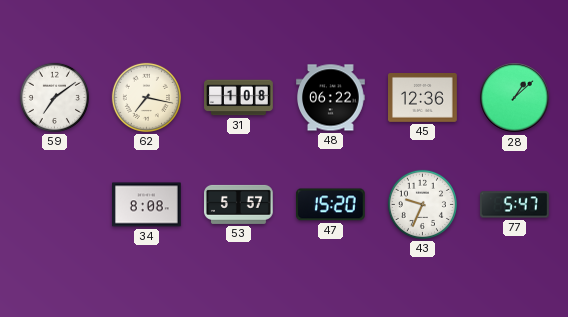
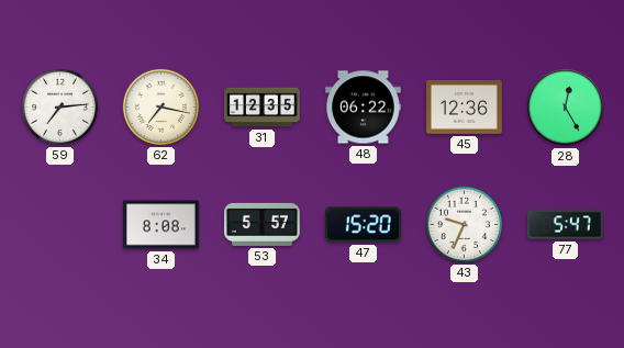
59: 7:09 -> 7:14 (59, 106)
31: 1:08 -> 12:35 (263, 108)
28: 1:08 -> 12:25 (566, 108)
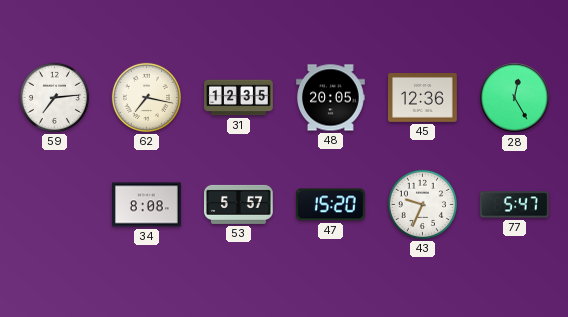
48: 06:22 -> 20:05 (331, 98)
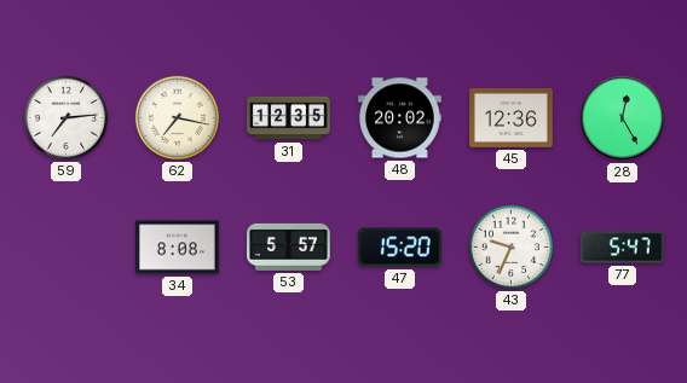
48: 20:05 -> 20:02 (400, 118)
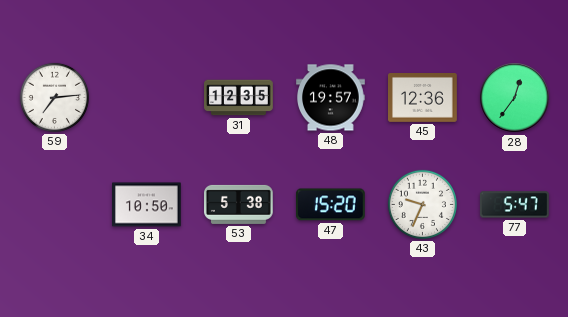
62: 7:17 -> none (177, 117)
48: 20:02 -> 19:57 (331, 98)
28: 12:25 -> 12:36 (515, 98)
34: 8:08 -> 10:50 (147, 205)
53: 5:57 -> 5:38 (239, 204)
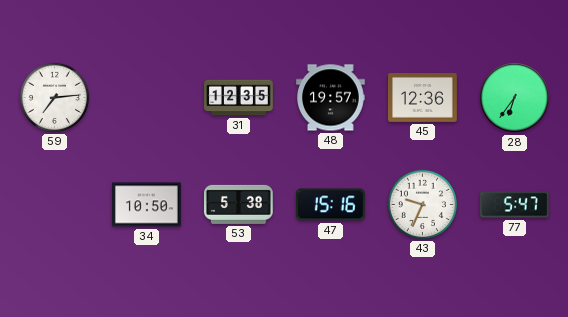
28: 12:36 -> 6:36 (515, 98)
47: 15:20 -> 15:16 (330, 205)
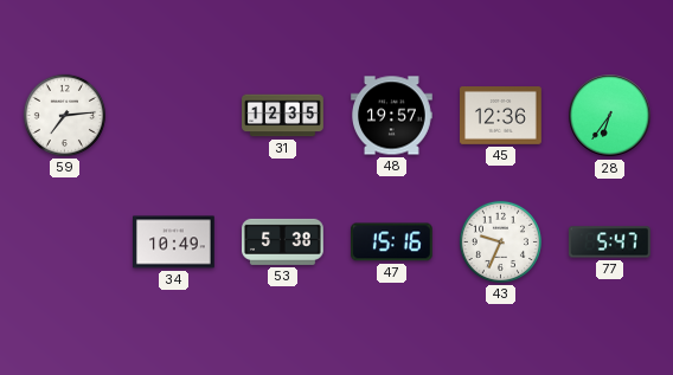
34: 10:50 -> 10:49 (174, 243)
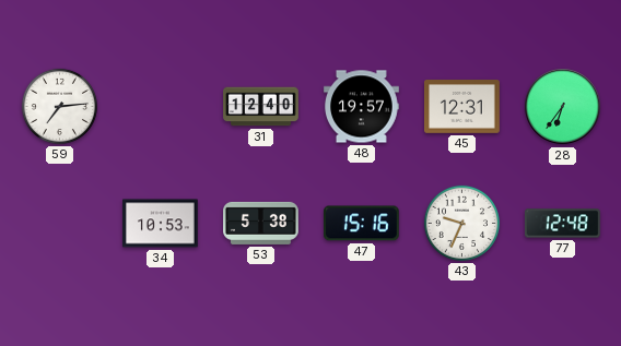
31: 12:35 -> 12:40 (261, 107)
45: 12:36 -> 12:31 (462, 107)
34: 10:49 -> 10:53 (161, 224)
77: 5:47 -> 12:48 (562, 224)
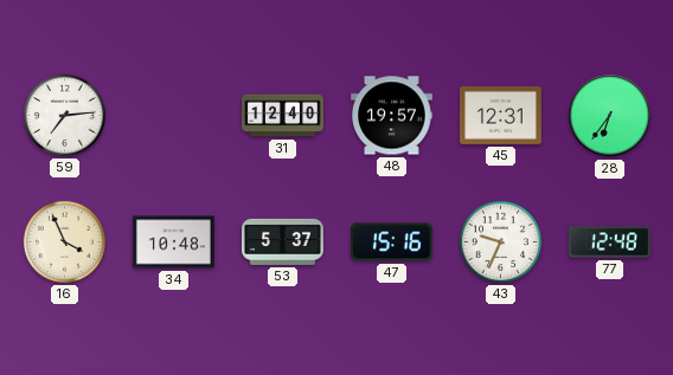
16: none -> 3:56 (64, 241)
34: 10:53 -> 10:48 (174, 243)
53: 5:38 -> 5:37 (283, 241)
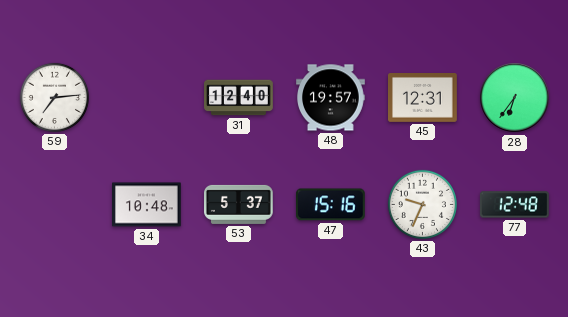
16: 3:56 -> none (64, 241)
